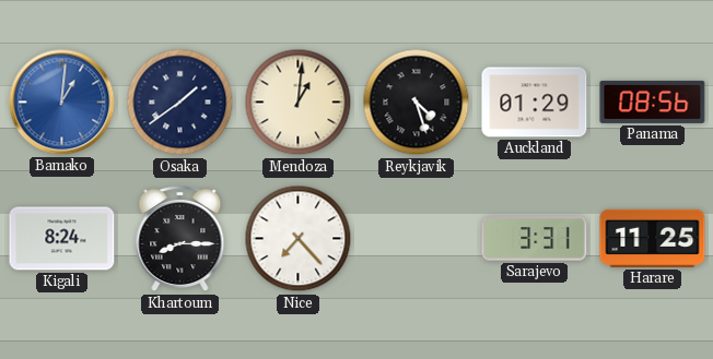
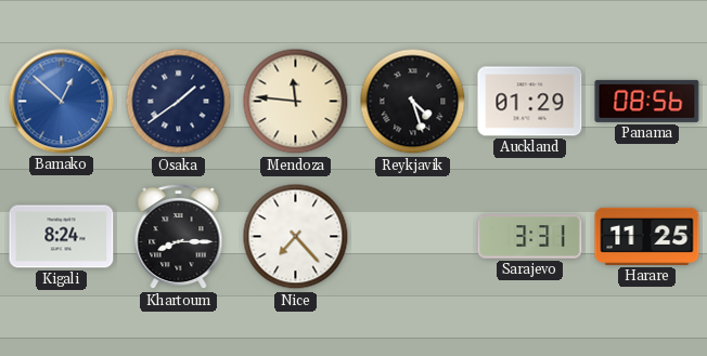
Bamako: 1:01 -> 12:52 (62, 102)
Mendoza: 1:01 -> 11:46 (296, 102)
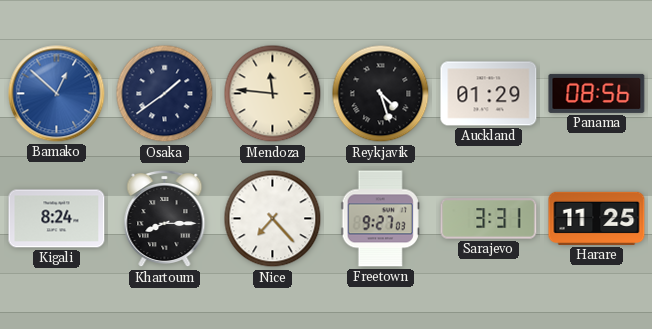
Freetown: none -> 9:27 (380, 219)
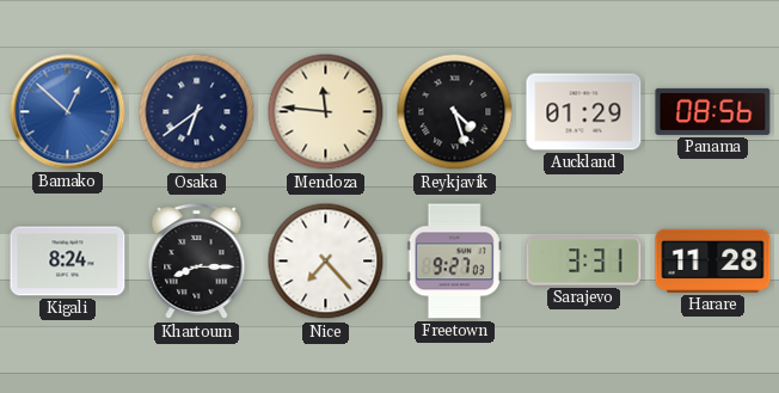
Osaka: 1:39 -> 6:39 (197, 112)
Harare: 11:25 -> 11:28 (713, 260)
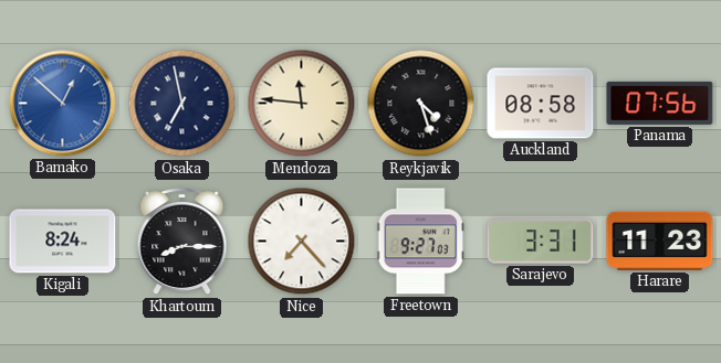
Osaka: 6:39 -> 6:58 (182, 104)
Auckland: 01:29 -> 08:58 (541, 104)
Panama: 08:56 -> 07:56 (660, 103)
Harare: 11:28 -> 11:23 (660, 241)
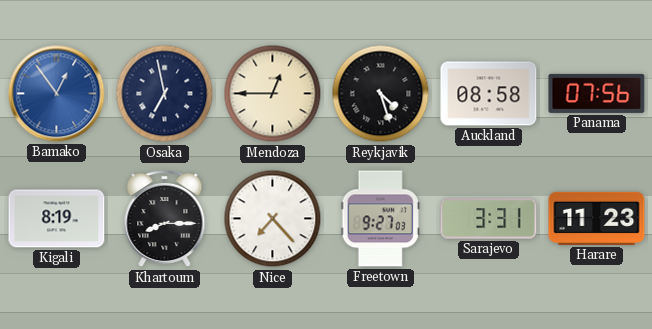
Bamako: 12:52 -> 12:54 (57, 94)
Mendoza: 11:46 -> 12:45 (273, 94)
Kigali: 8:24 -> 8:19 (57, 219)
